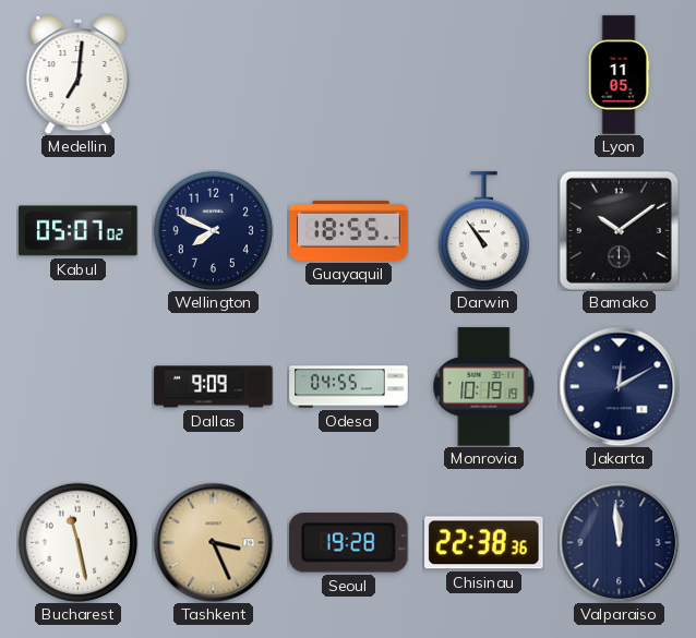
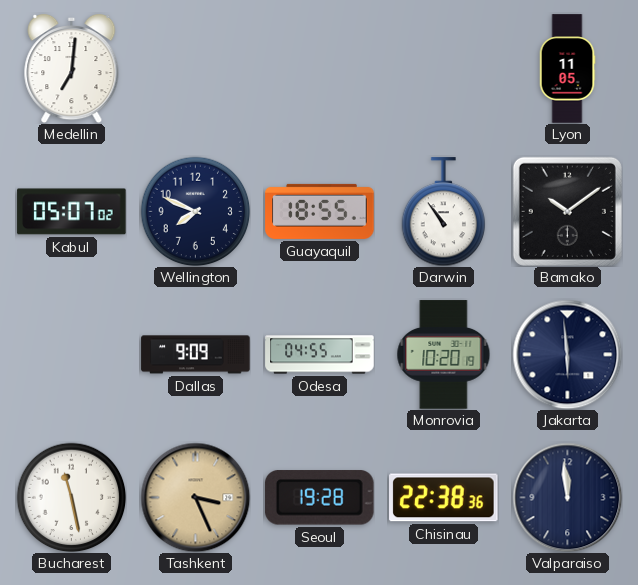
Monrovia: 10:19 -> 10:20 (444, 355)
Jakarta: 12:10 -> 5:59 (567, 354)
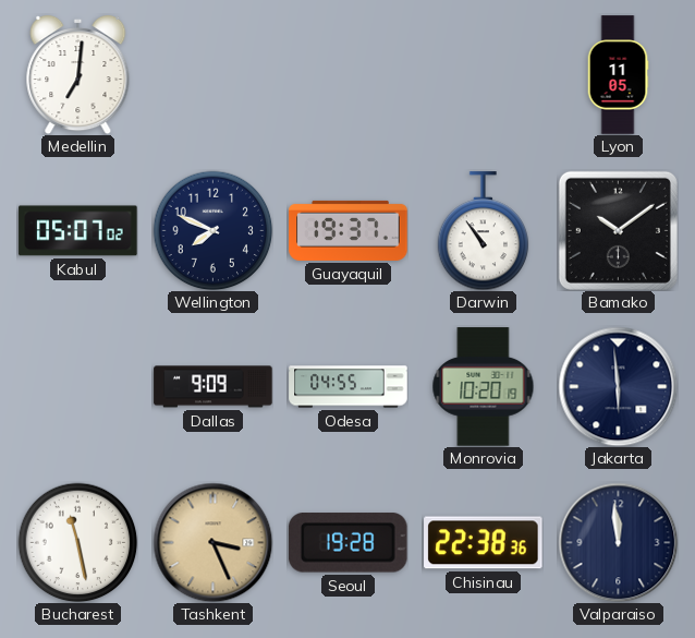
Guayaquil: 18:55 -> 19:37 (349, 230)
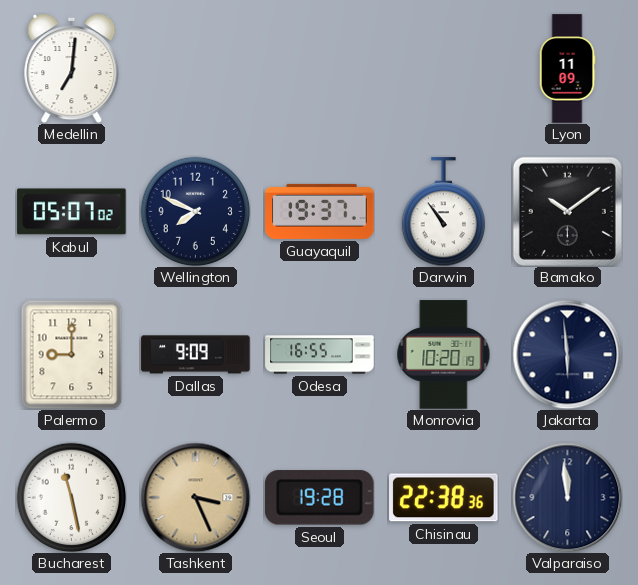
Lyon: 11:05 -> 11:09 (567, 69)
Palermo: none -> 9:00 (72, 354)
Odesa: 04:55 -> 16:55 (320, 355)
